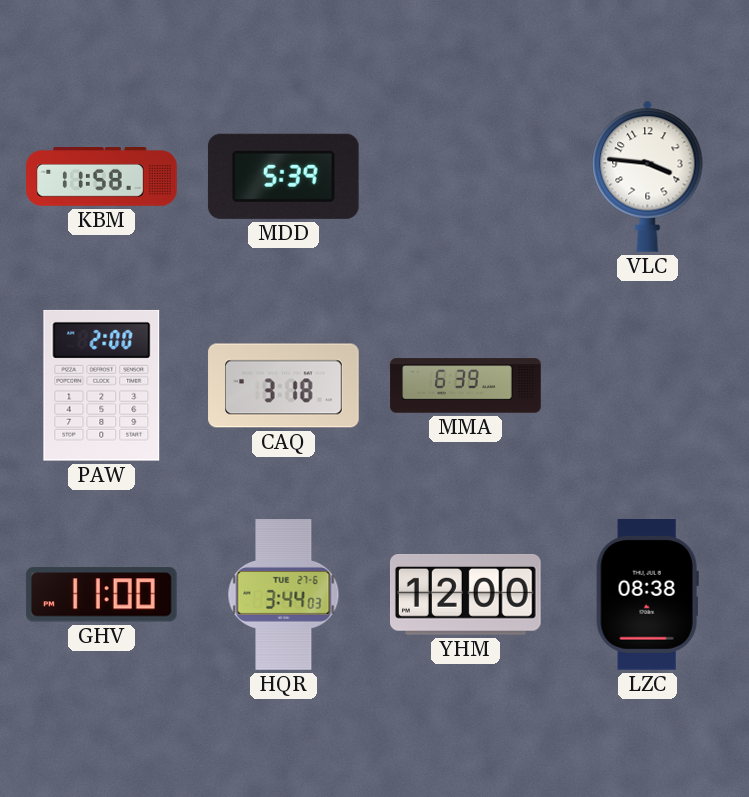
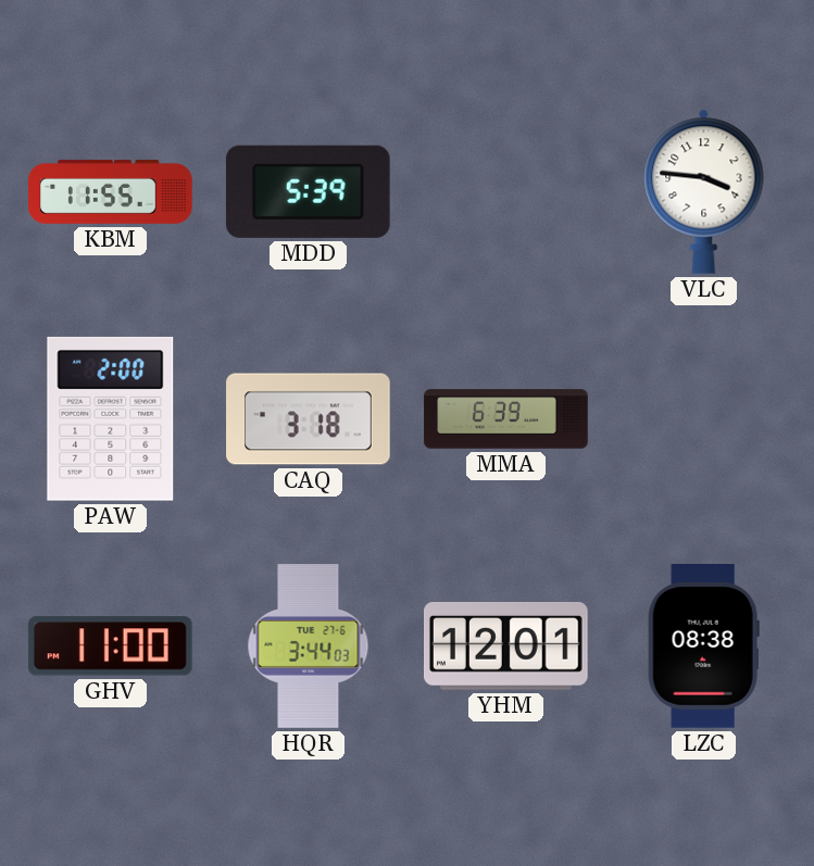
KBM: 11:58 -> 11:55 (111, 192)
YHM: 12:00 -> 12:01 (506, 647)
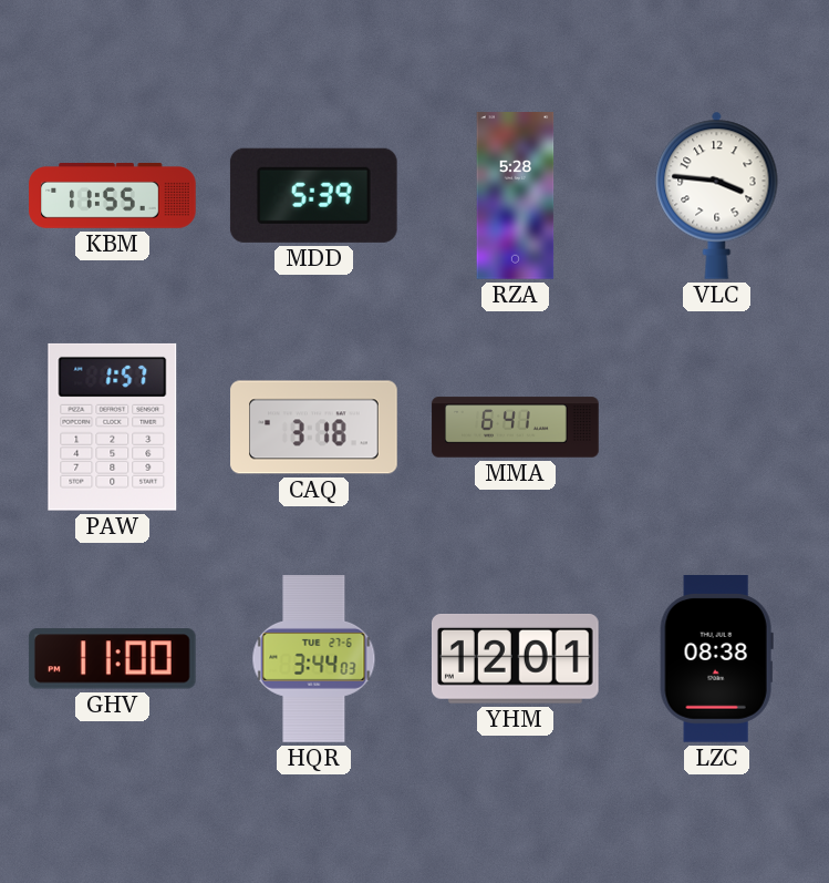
RZA: none -> 5:28 (516, 196)
PAW: 2:00 -> 1:57 (113, 427)
MMA: 6:39 -> 6:41 (516, 428)
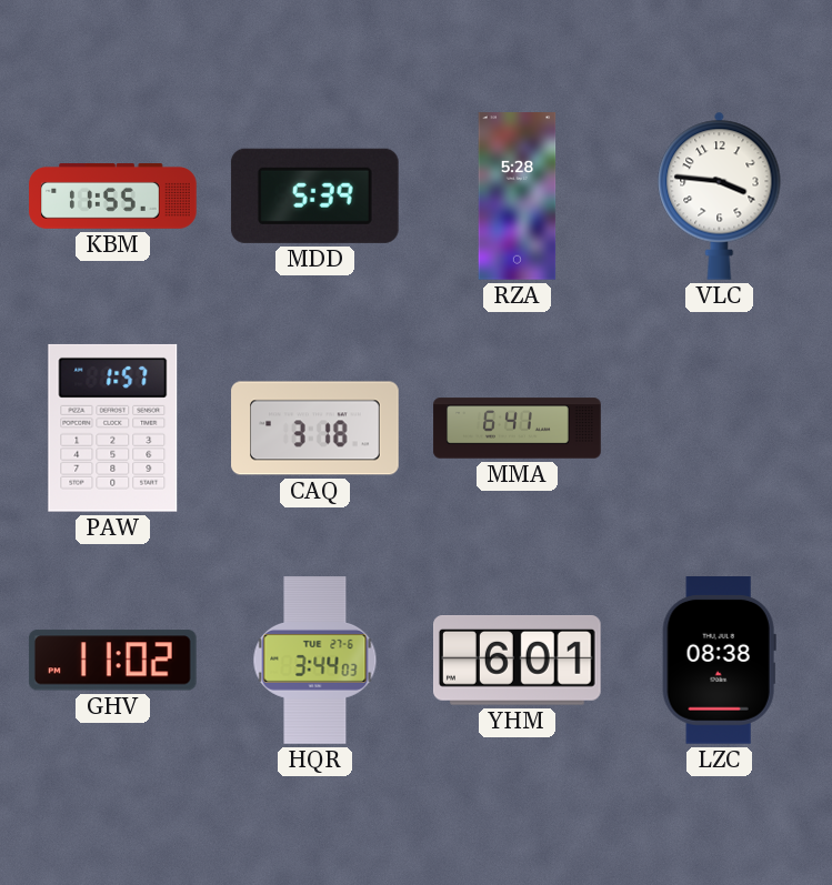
GHV: 11:00 -> 11:02 (112, 661)
YHM: 12:01 -> 6:01 (518, 661)
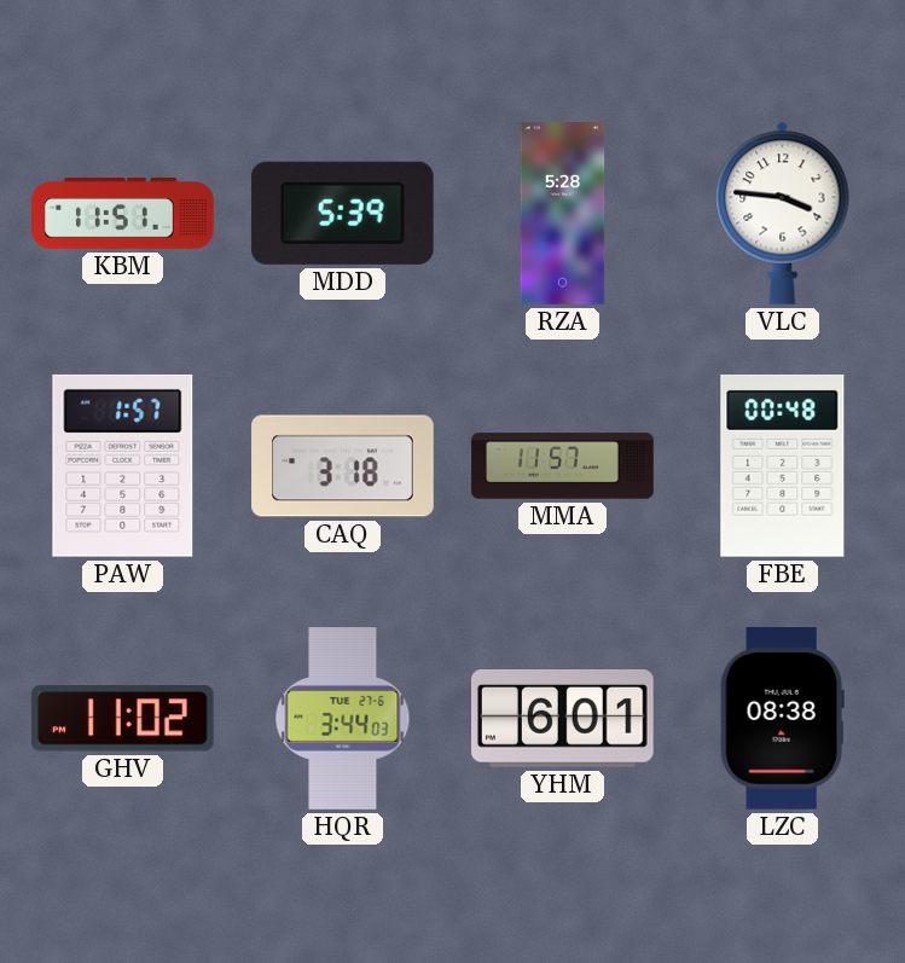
KBM: 11:55 -> 11:51 (123, 214)
MMA: 6:41 -> 11:57 (563, 466)
FBE: none -> 00:48 (783, 465)
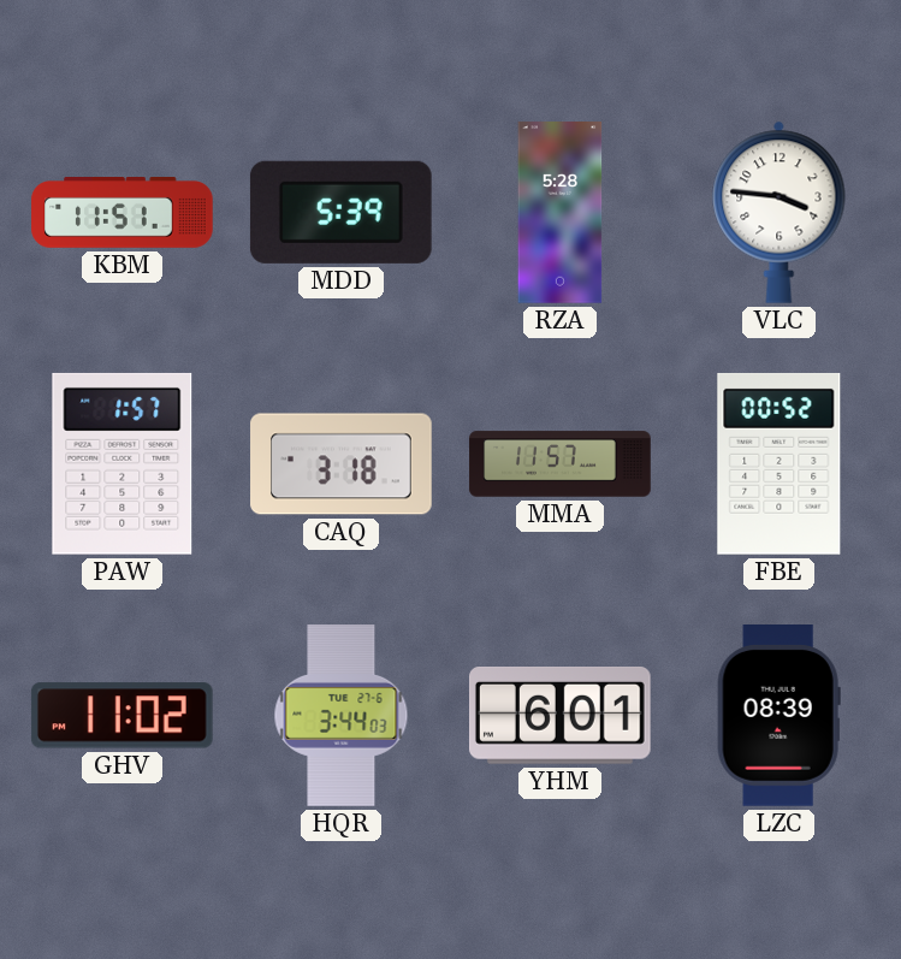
FBE: 00:48 -> 00:52 (780, 463)
LZC: 08:38 -> 08:39 (778, 716)
